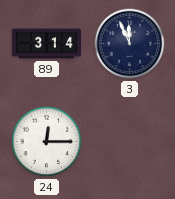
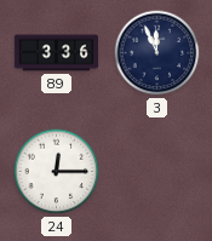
89: 3:14 -> 3:36 (57, 53)
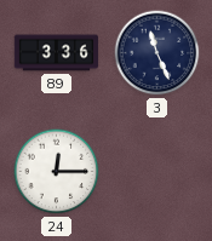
3: 11:56 -> 11:26 (157, 53)
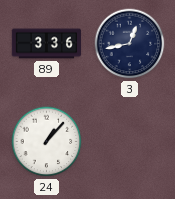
3: 11:26 -> 12:43 (130, 44)
24: 12:15 -> 1:07 (47, 142)
